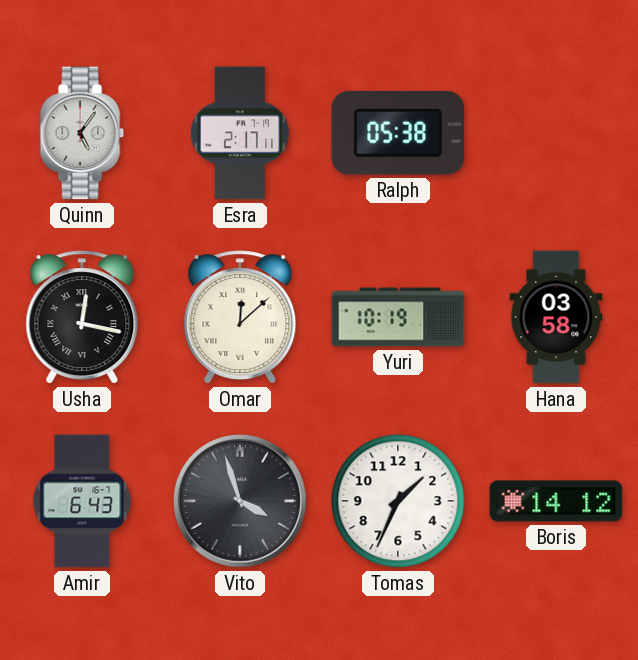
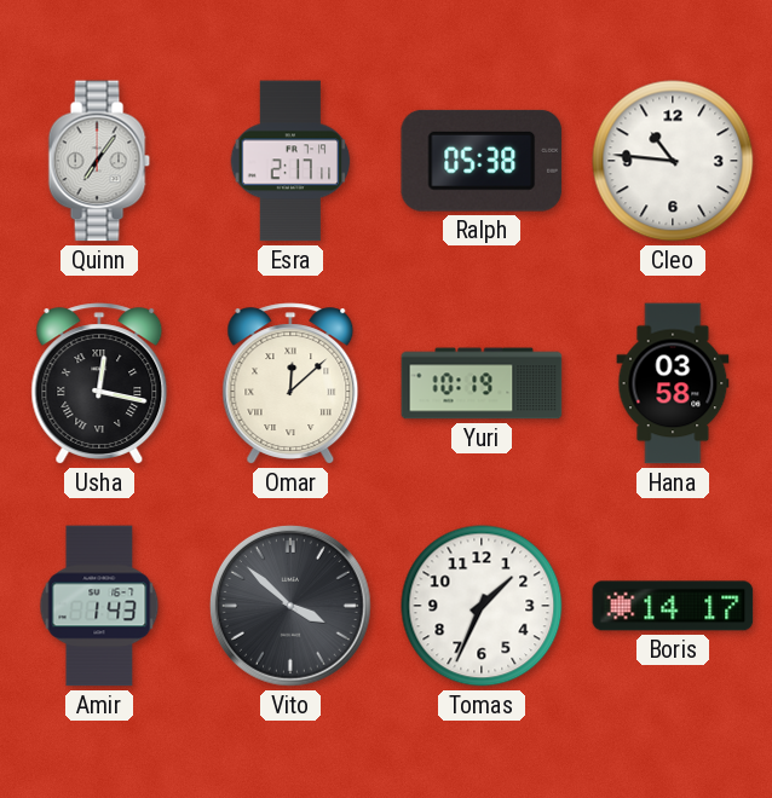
Quinn: 5:06 -> 7:06 (99, 161)
Cleo: none -> 10:46 (673, 161)
Amir: 6:43 -> 1:43 (99, 606)
Vito: 3:57 -> 3:52 (290, 606)
Boris: 14:12 -> 14:17 (673, 606)
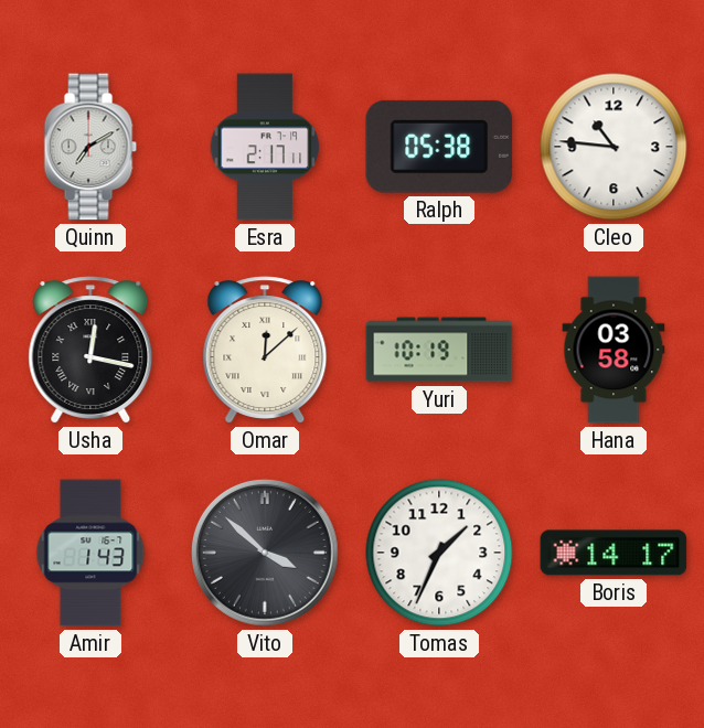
Quinn: 7:06 -> 7:10 (90, 147)
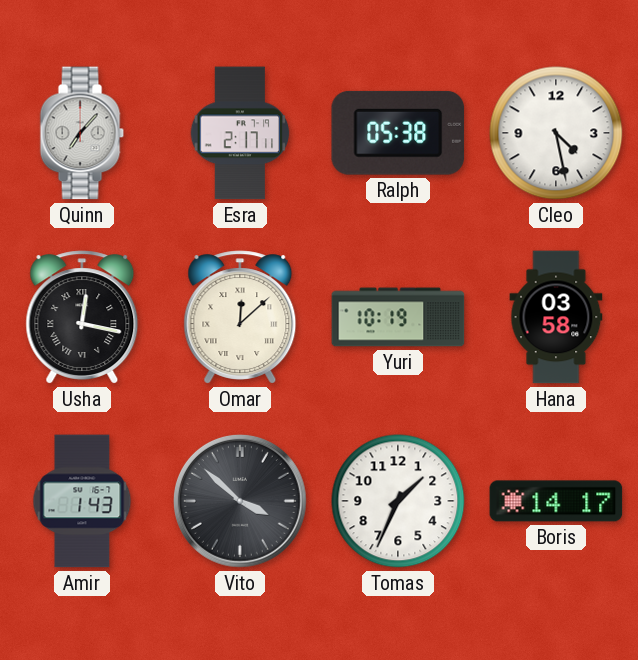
Quinn: 7:10 -> 7:07 (82, 133)
Cleo: 10:46 -> 4:28 (556, 133)
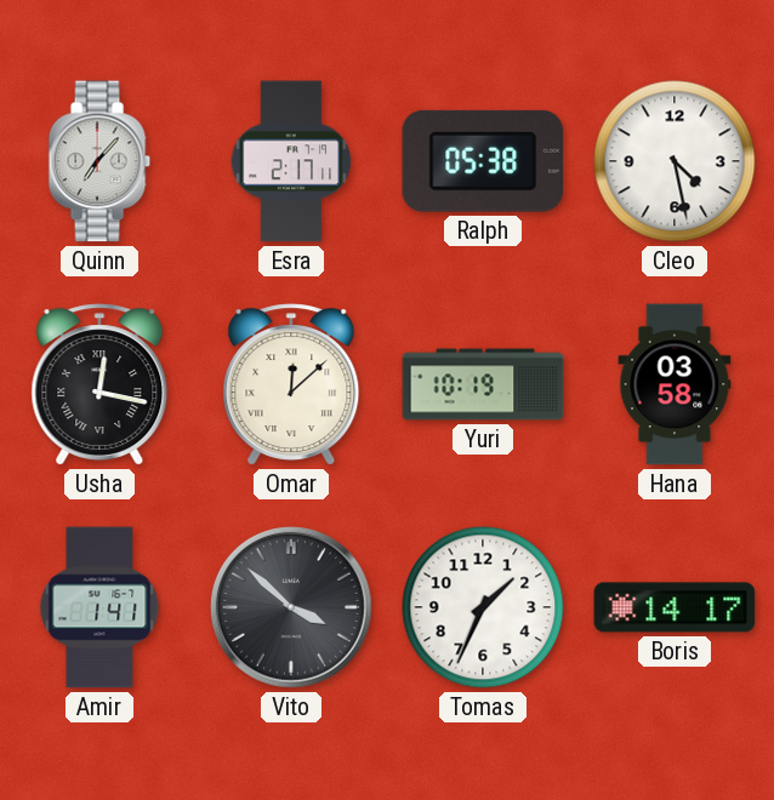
Amir: 1:43 -> 1:41 (99, 607)
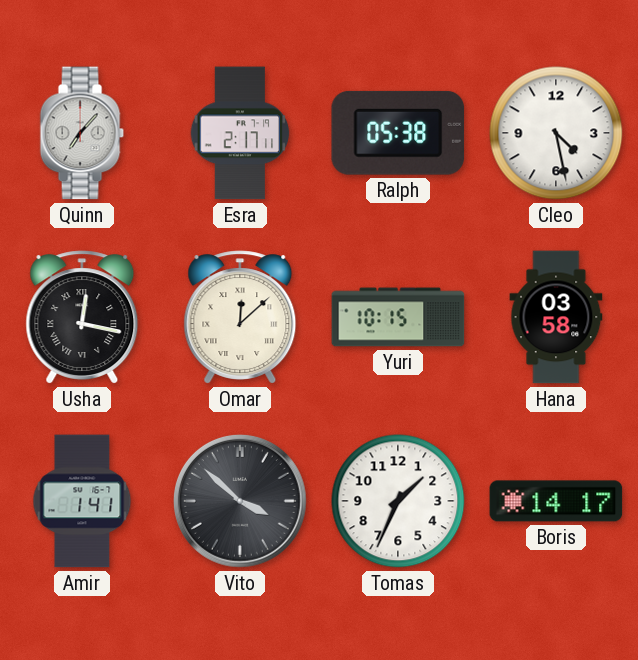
Yuri: 10:19 -> 10:15 (398, 317)
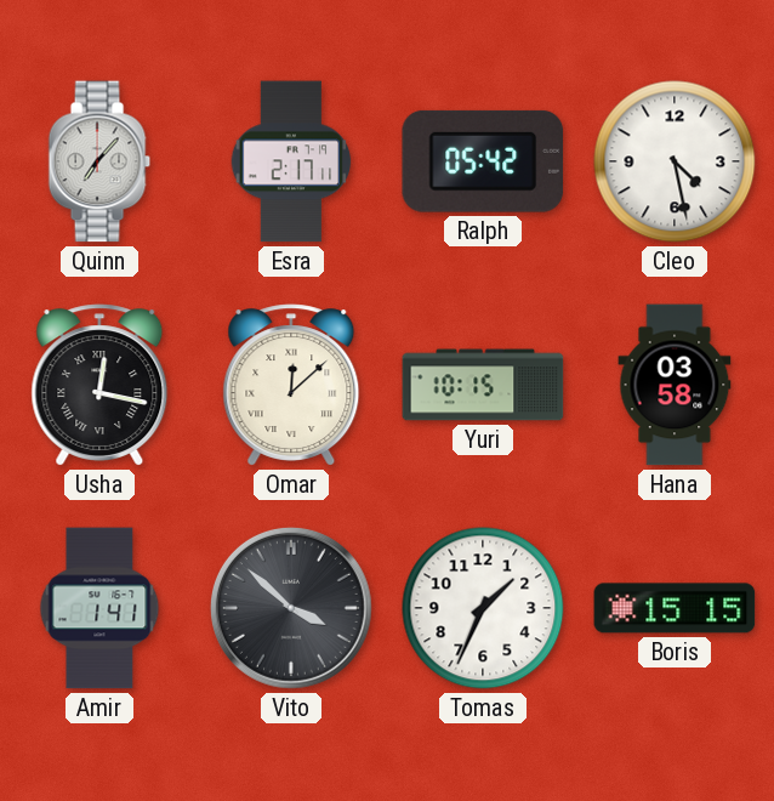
Ralph: 05:38 -> 05:42 (483, 161)
Boris: 14:17 -> 15:15 (675, 608)
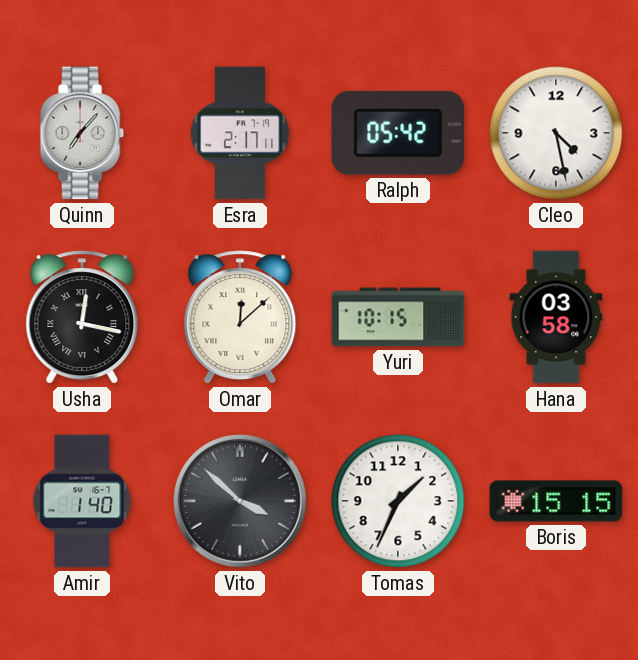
Amir: 1:41 -> 1:40 (82, 501)
